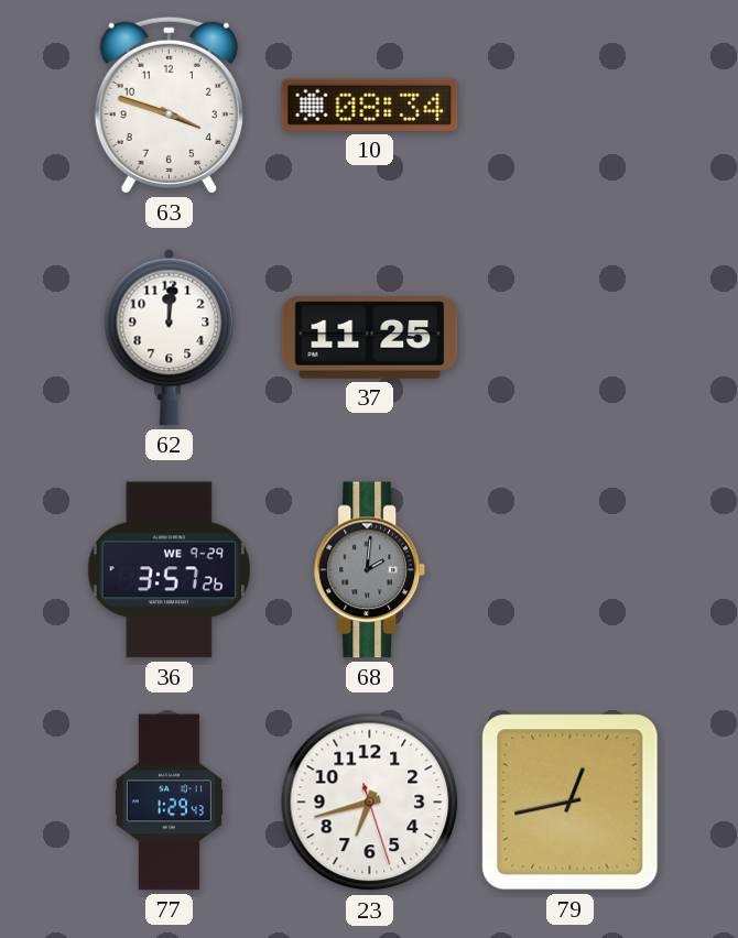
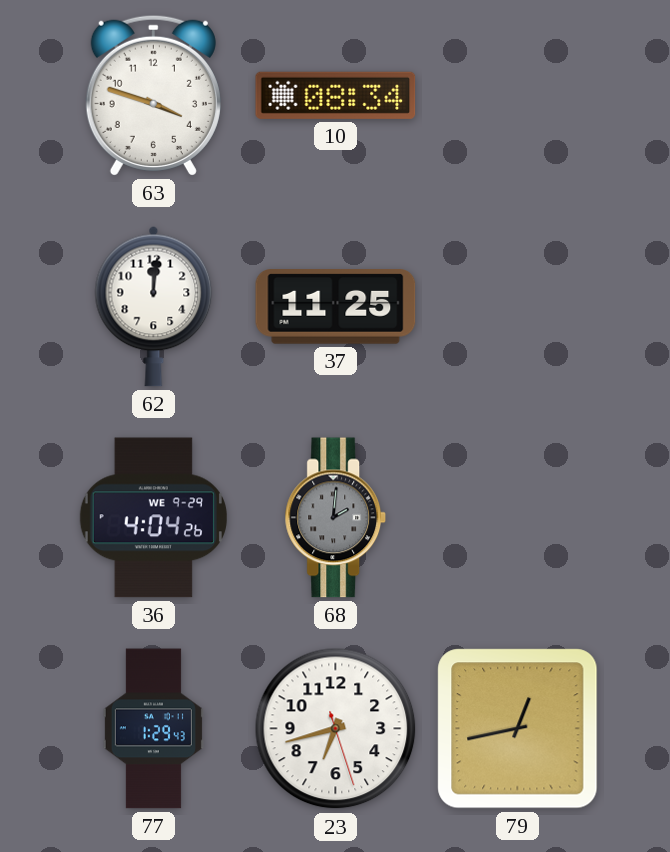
36: 3:57 -> 4:04 (153, 518)
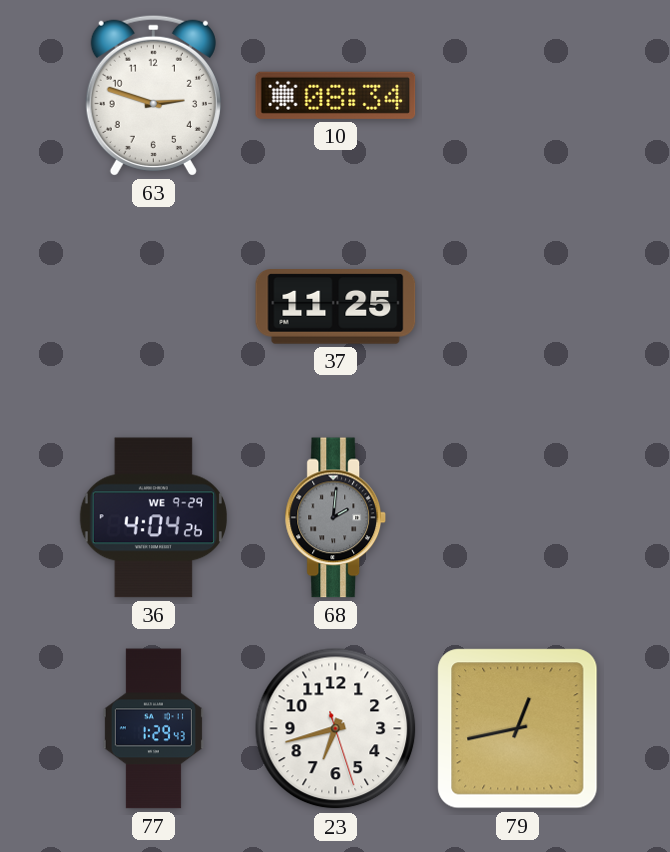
63: 3:48 -> 2:48 (153, 95)
62: 12:01 -> none (154, 306)
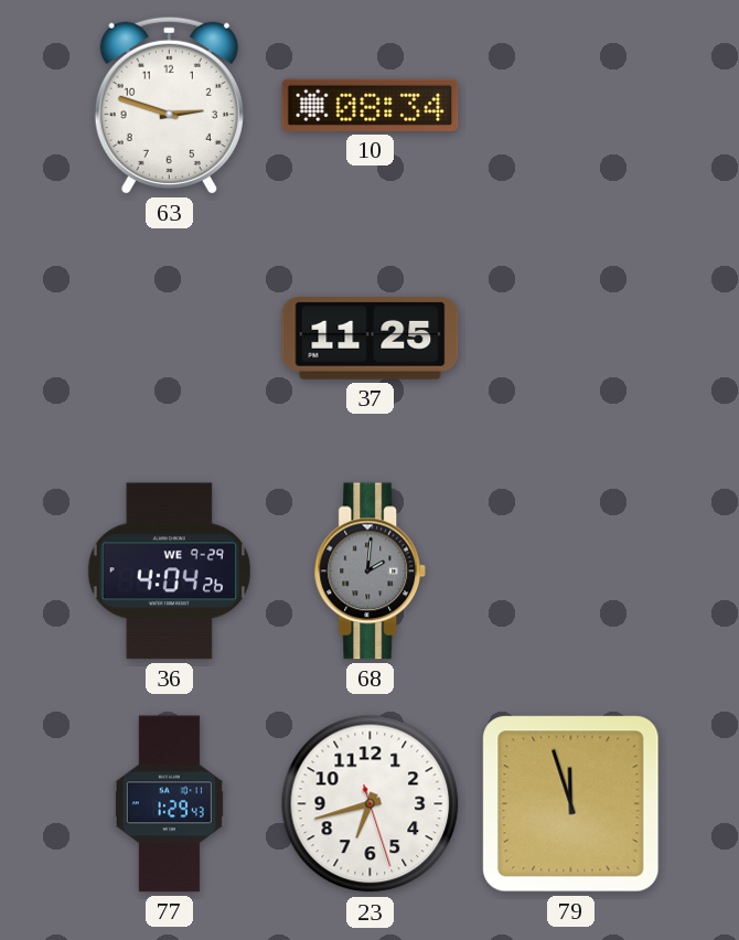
79: 12:43 -> 11:57 (571, 804)
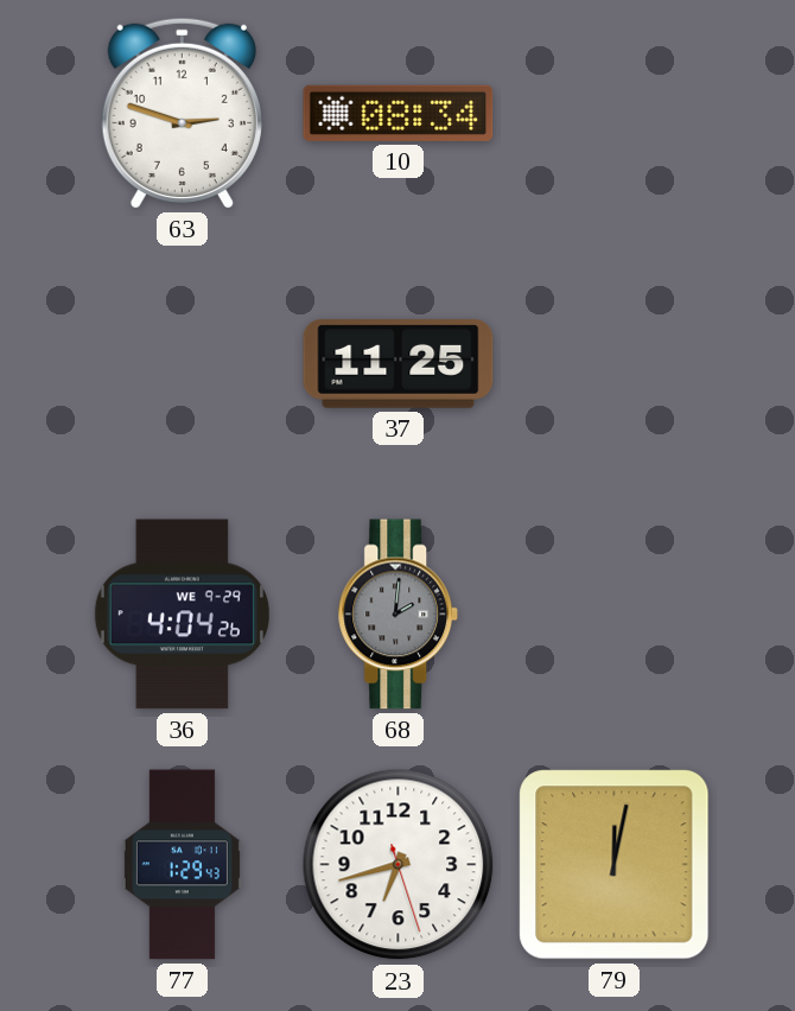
79: 11:57 -> 12:02 (615, 865)
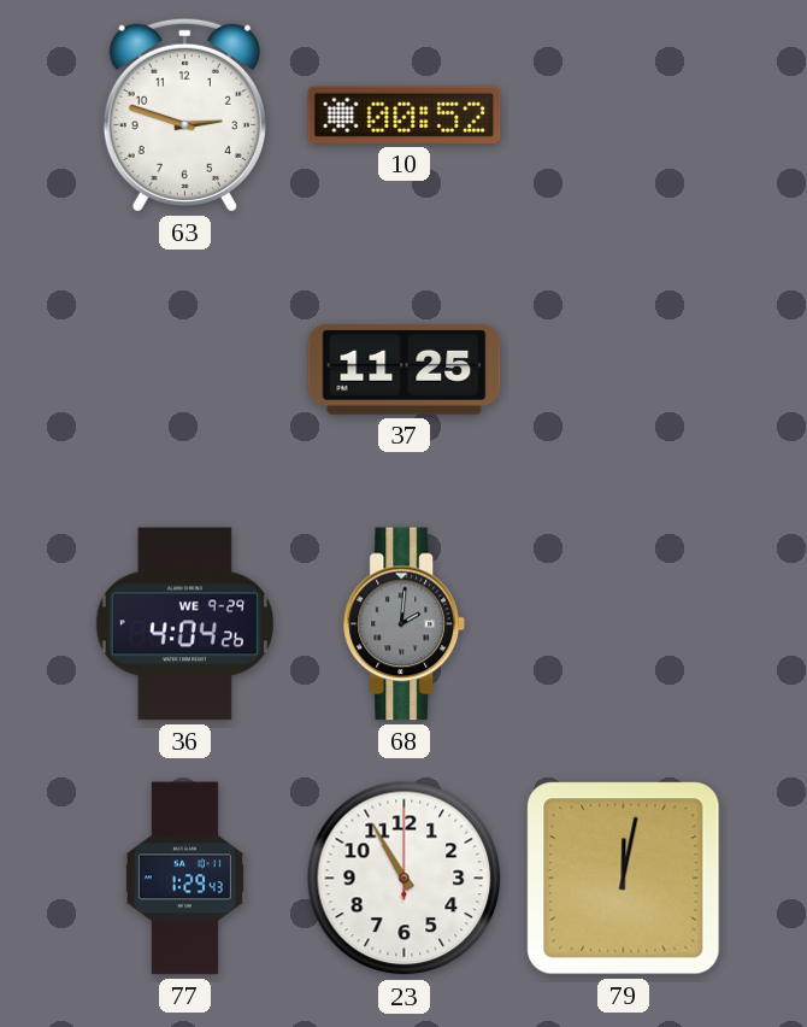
10: 08:34 -> 00:52 (405, 115)
23: 6:42 -> 10:55 (405, 879)
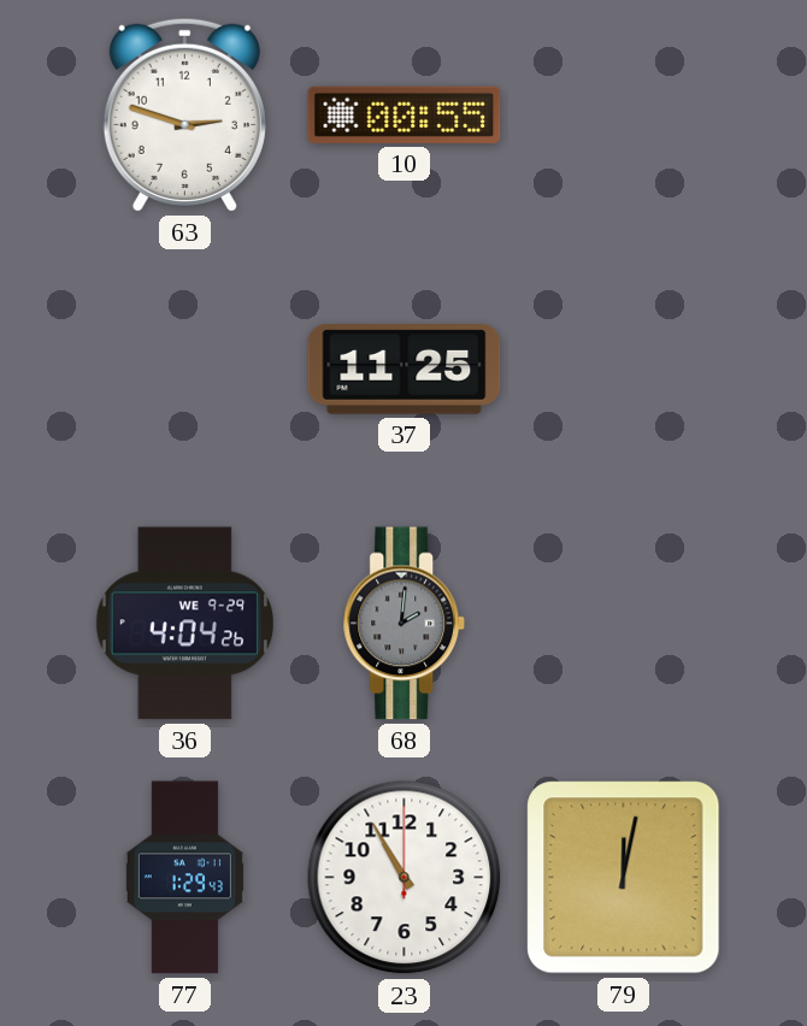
10: 00:52 -> 00:55 (405, 114)
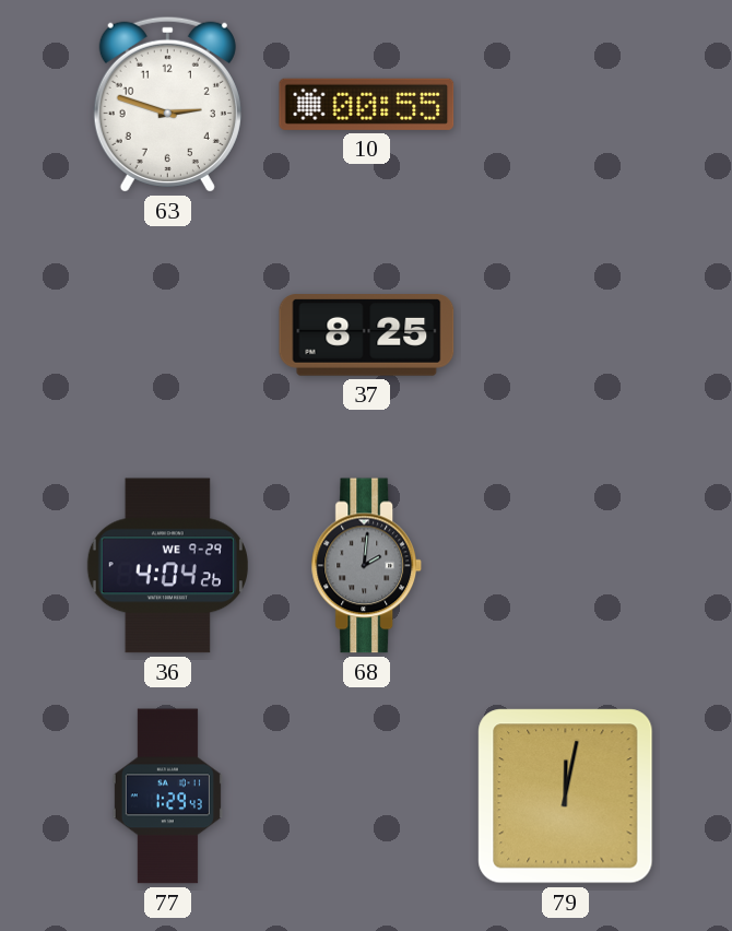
37: 11:25 -> 8:25 (367, 335)
23: 10:55 -> none (405, 878)
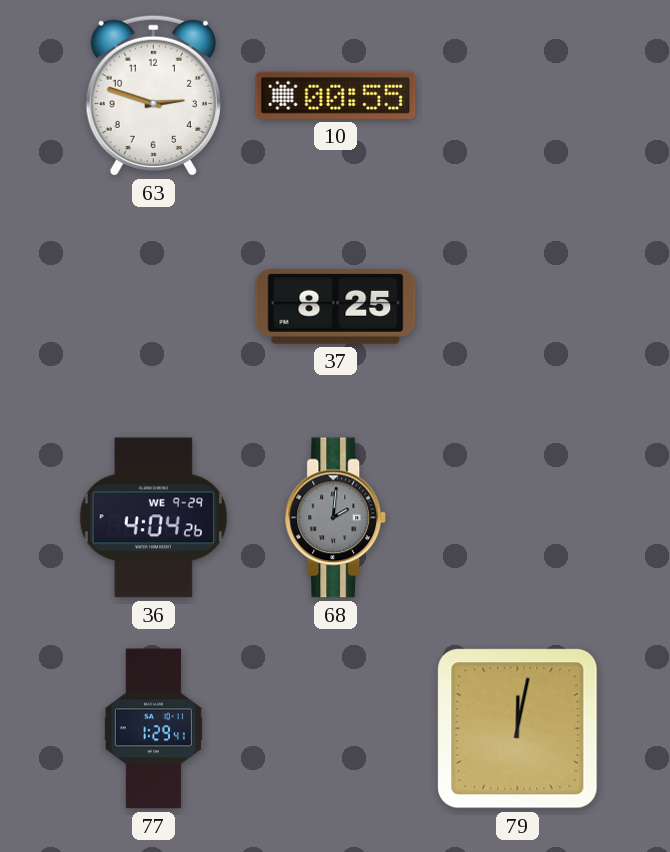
77: 1:29:43 -> 1:29:41 (153, 729)
